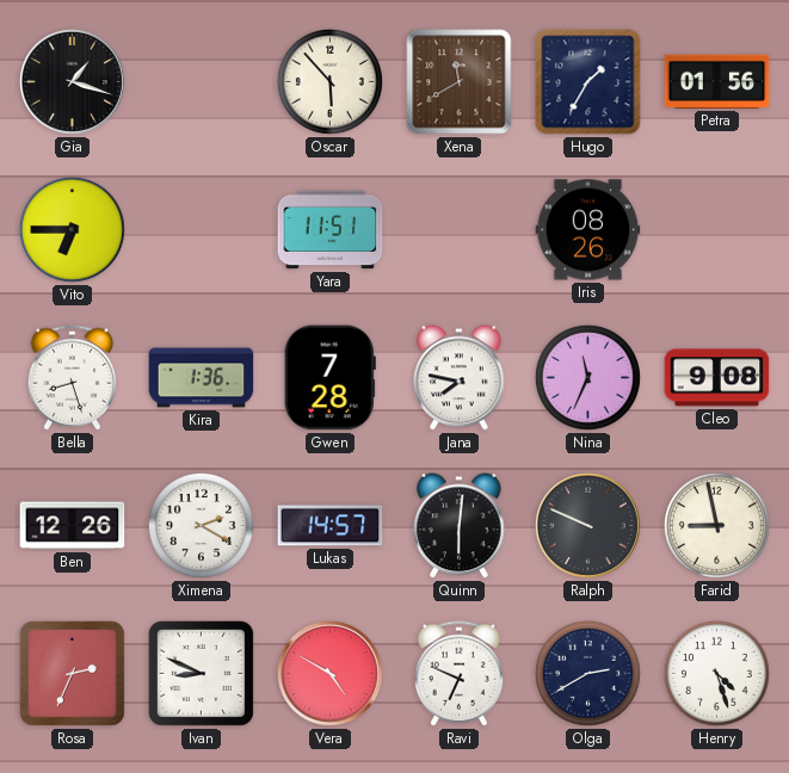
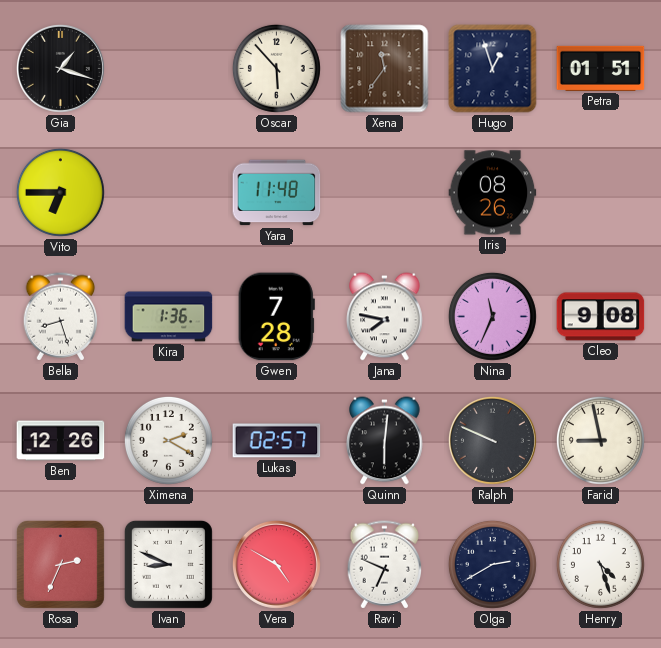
Xena: 11:40 -> 11:36 (385, 69)
Hugo: 1:35 -> 12:57 (493, 69)
Petra: 01:56 -> 01:51 (601, 68)
Yara: 11:51 -> 11:48 (277, 193)
Lukas: 14:57 -> 02:57 (277, 441)
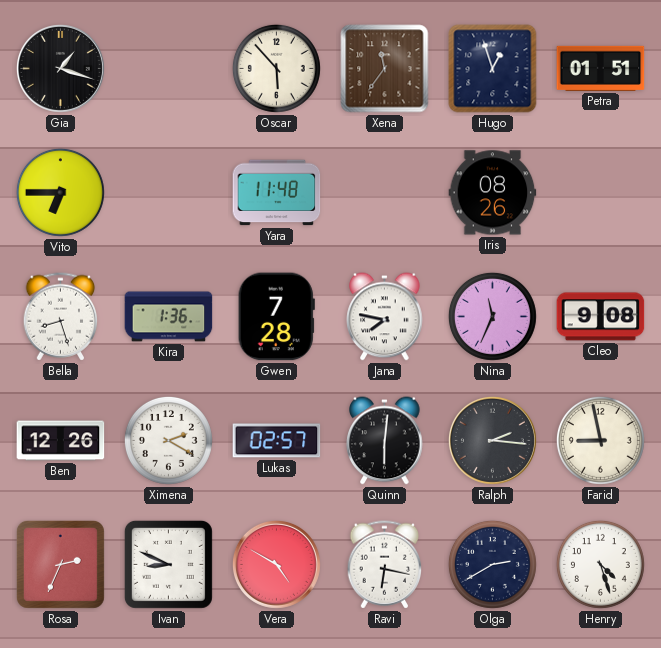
Ralph: 9:49 -> 2:16 (492, 440)
Ravi: 6:49 -> 6:17 (385, 565)
